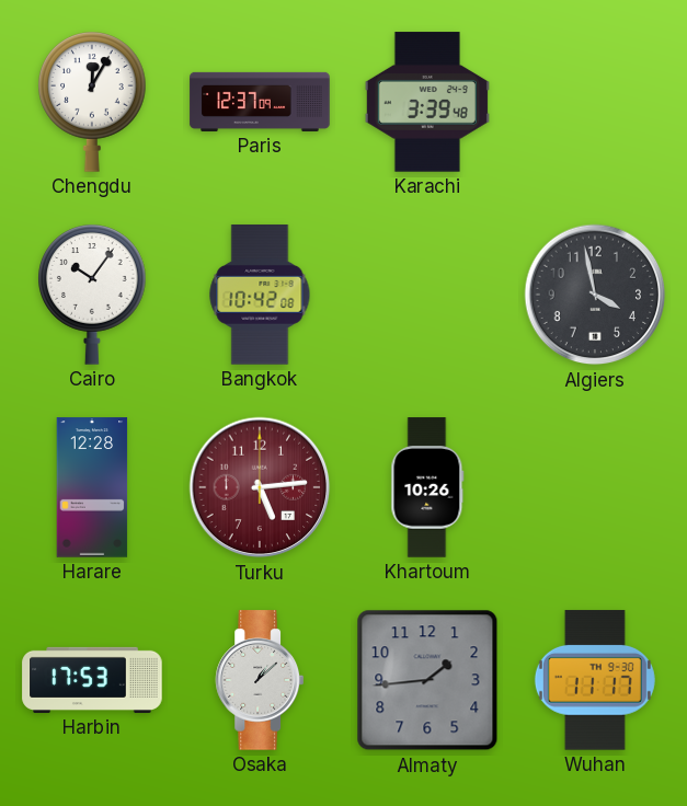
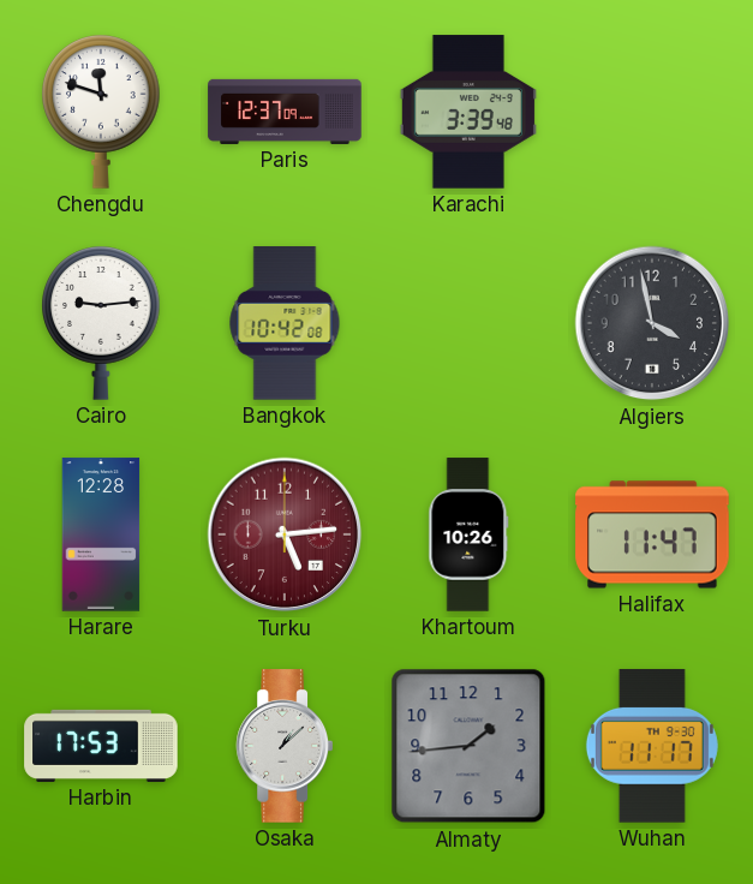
Chengdu: 12:05 -> 11:48 (101, 112)
Cairo: 10:06 -> 9:14 (101, 323)
Halifax: none -> 11:47 (652, 534)
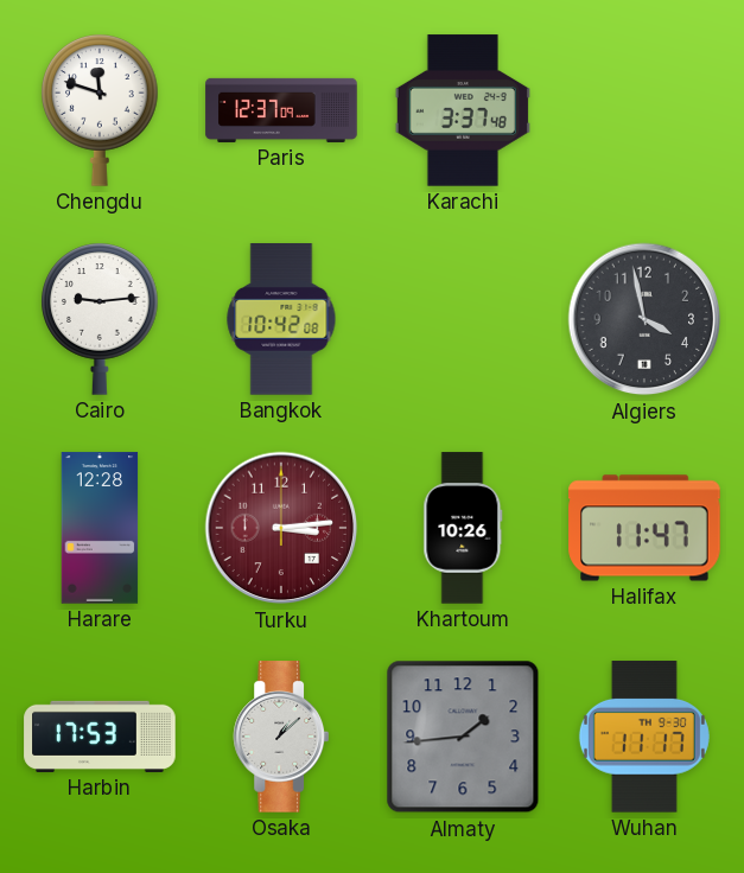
Karachi: 3:39 -> 3:37 (463, 110)
Turku: 5:14 -> 3:14 (281, 528)
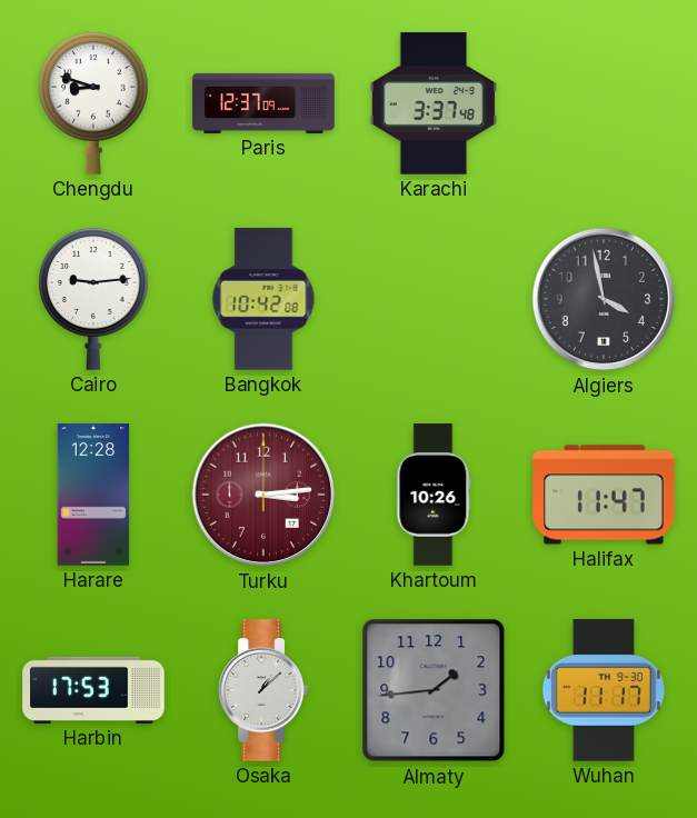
Chengdu: 11:48 -> 8:48 (93, 103)
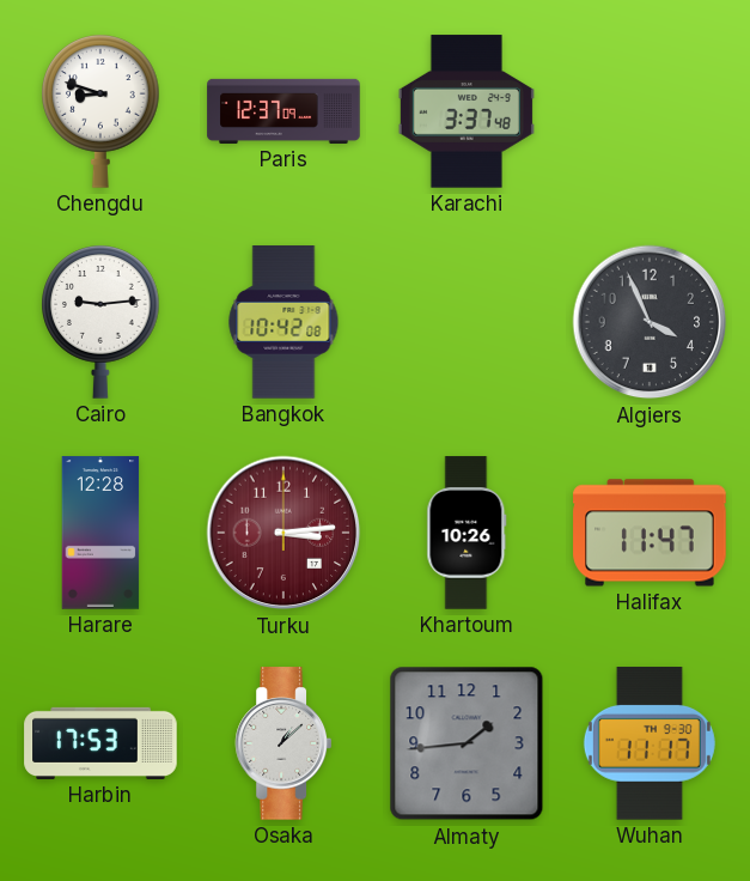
Algiers: 3:58 -> 3:56 (650, 322)
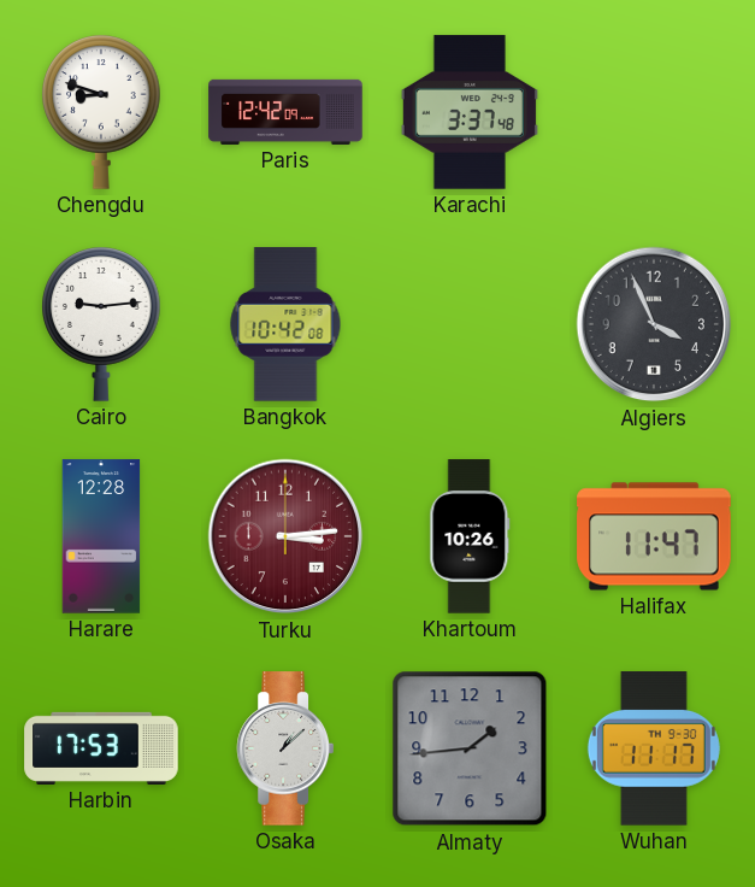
Paris: 12:37 -> 12:42 (285, 112)
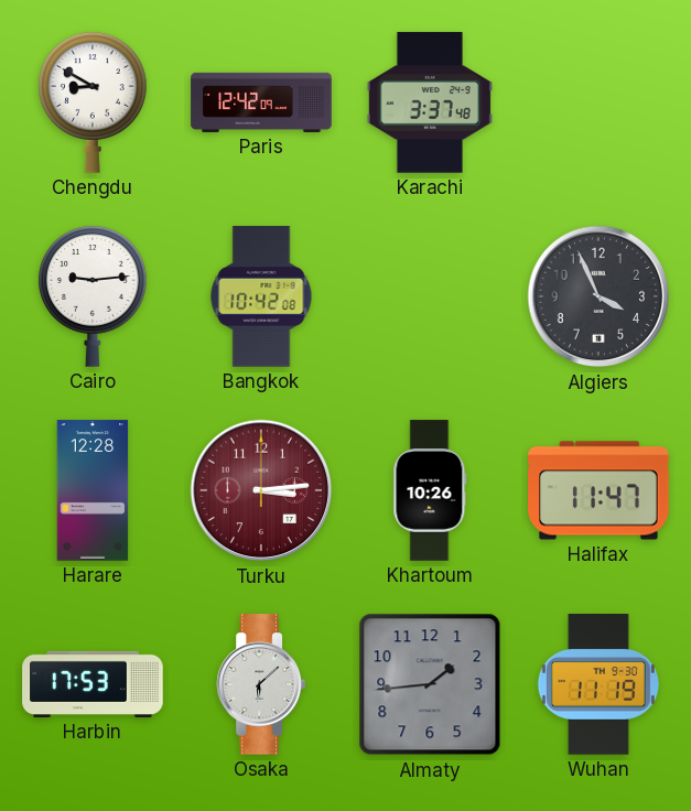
Chengdu: 8:48 -> 8:50 (93, 102)
Osaka: 1:08 -> 6:08 (260, 684)
Wuhan: 11:17 -> 11:19 (598, 684)
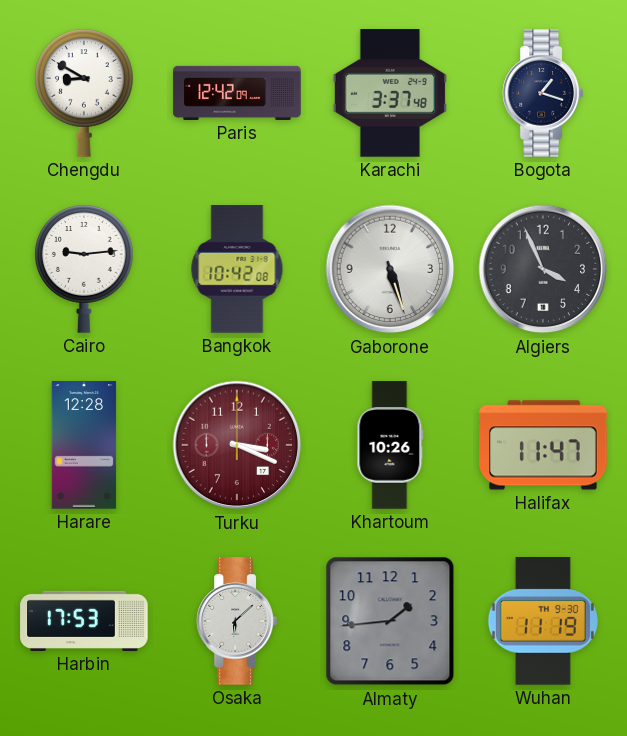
Bogota: none -> 1:18 (542, 93)
Gaborone: none -> 5:27 (390, 269)
Turku: 3:14 -> 3:19 (237, 445)
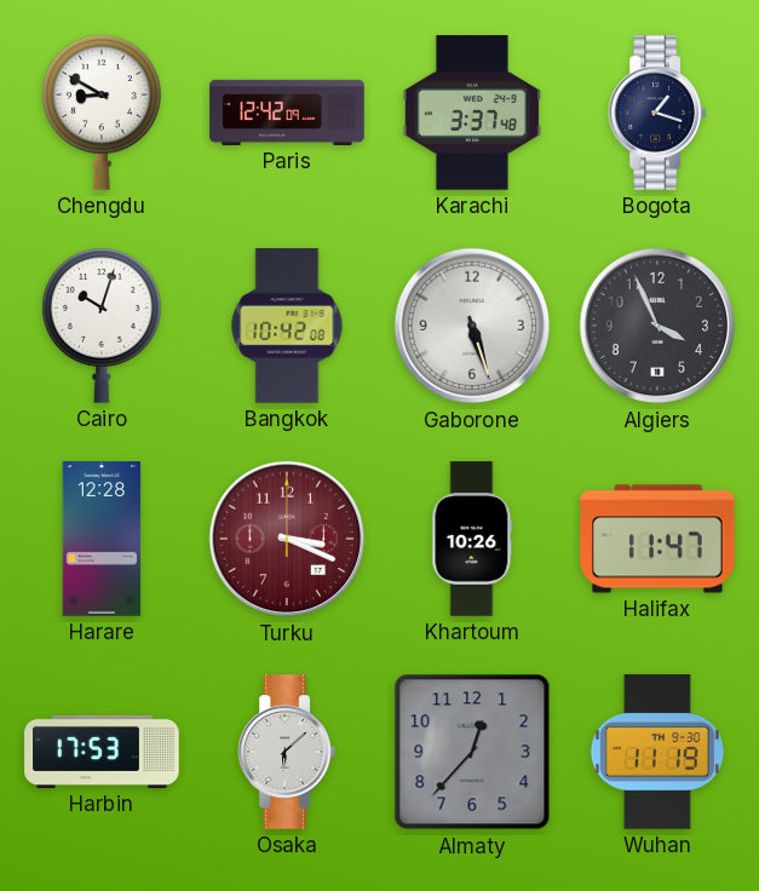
Cairo: 9:14 -> 10:03 (102, 326)
Almaty: 1:44 -> 12:37 (472, 752)
